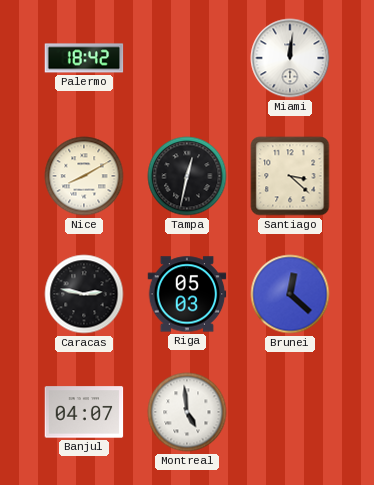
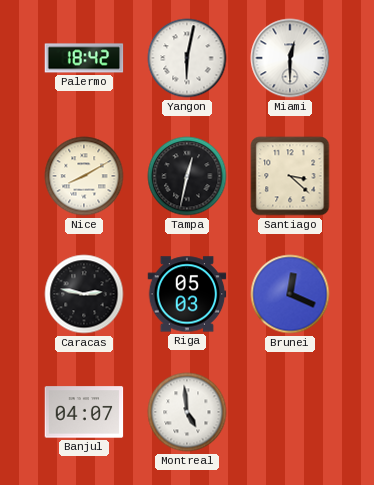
Yangon: none -> 6:02 (187, 58)
Miami: 12:01 -> 12:30 (290, 58)
Brunei: 12:22 -> 12:19 (290, 294)
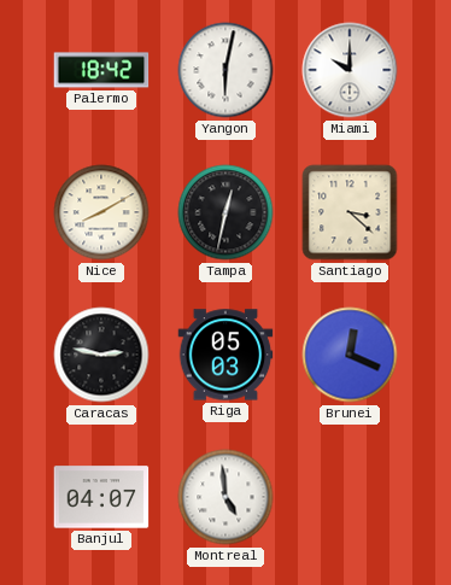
Miami: 12:30 -> 10:00 (350, 70)
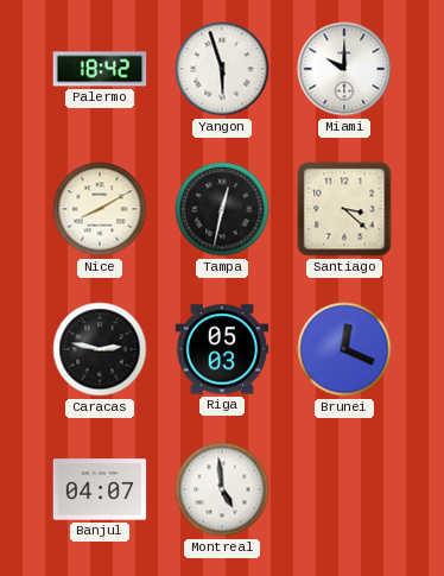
Yangon: 6:02 -> 5:57 (222, 69)
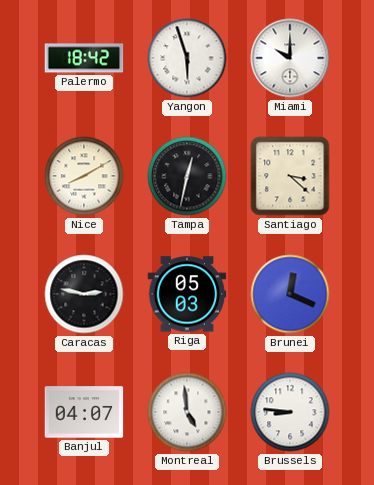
Brussels: none -> 8:46 (290, 412)
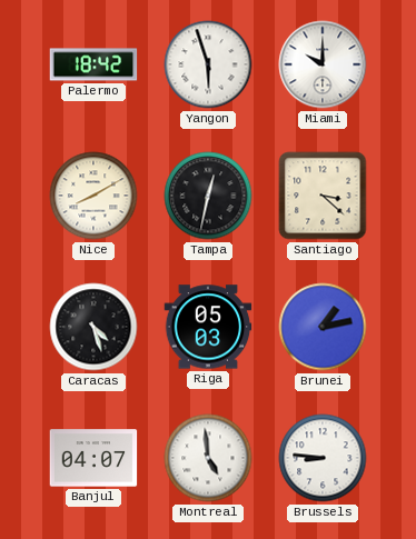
Caracas: 2:47 -> 4:27 (93, 327)
Brunei: 12:19 -> 1:13 (323, 327)
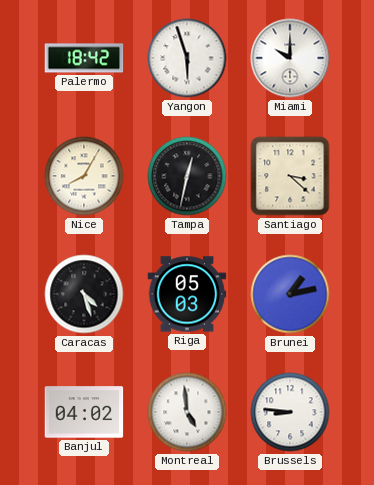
Nice: 8:10 -> 8:05 (84, 176)
Banjul: 04:07 -> 04:02 (84, 412)
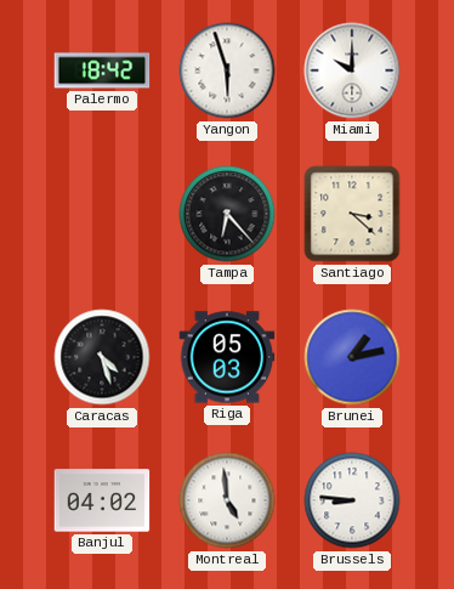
Nice: 8:05 -> none (84, 176)
Tampa: 12:32 -> 6:23 (227, 214)
